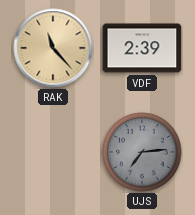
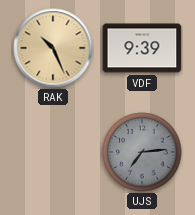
RAK: 11:23 -> 10:26 (53, 48)
VDF: 2:39 -> 9:39 (142, 48)
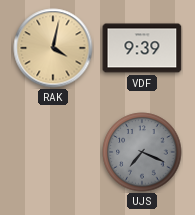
RAK: 10:26 -> 4:02 (53, 48)
UJS: 7:14 -> 7:19 (142, 152)
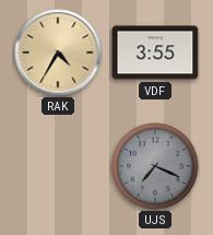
RAK: 4:02 -> 4:35 (58, 52)
VDF: 9:39 -> 3:55 (155, 52)
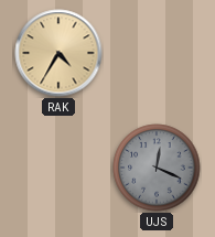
VDF: 3:55 -> none (155, 52)
UJS: 7:19 -> 12:19 (157, 168)
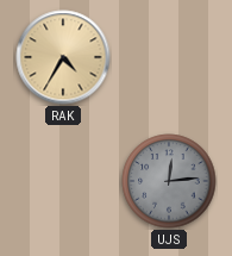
UJS: 12:19 -> 12:14 (169, 181)
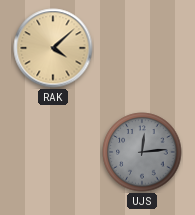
RAK: 4:35 -> 4:08 (53, 48)
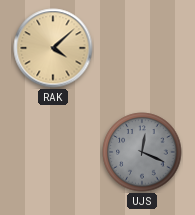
UJS: 12:14 -> 12:19 (142, 152)
